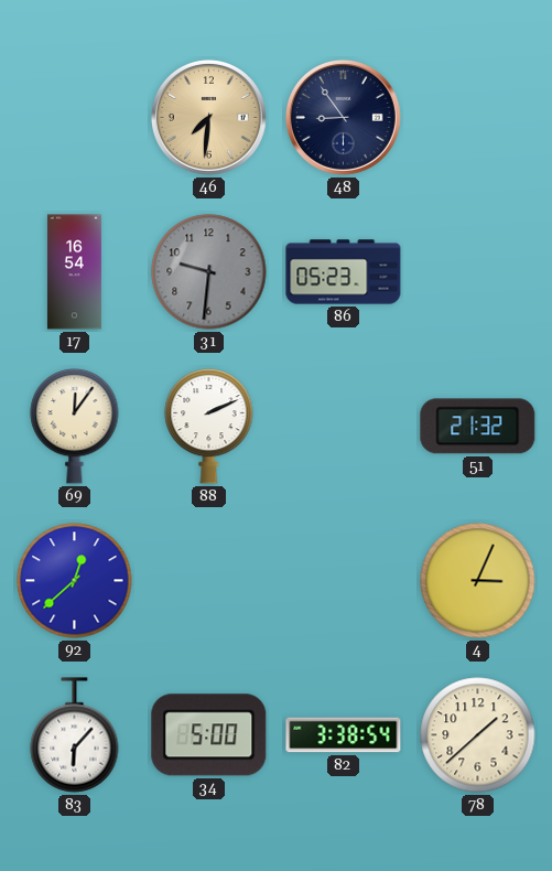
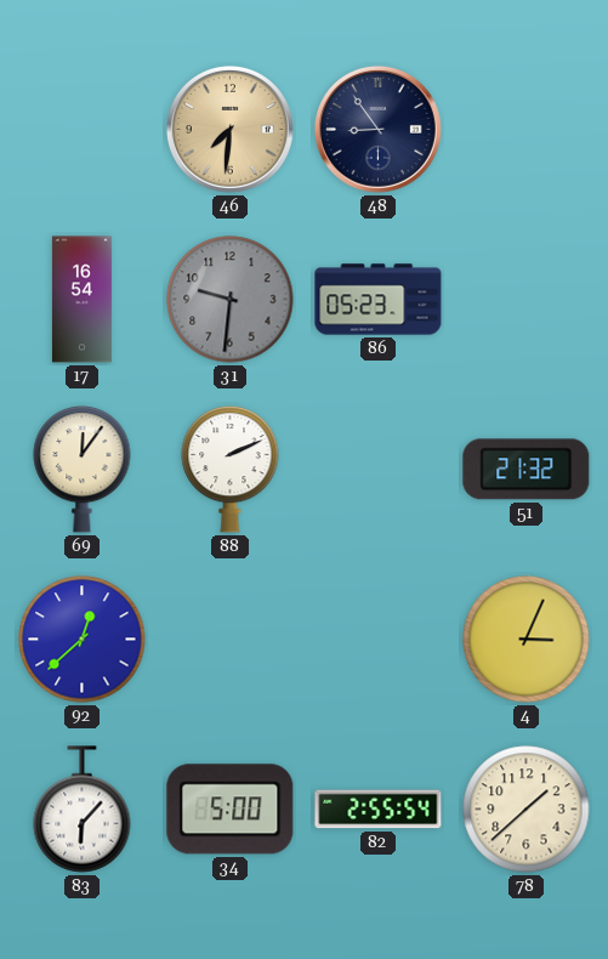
82: 3:38 -> 2:55 (379, 810)
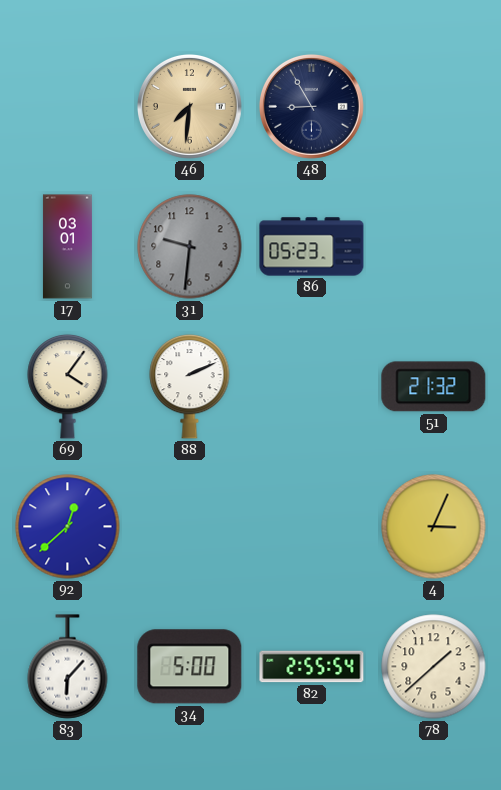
48: 8:54 -> 8:55 (312, 107)
17: 16:54 -> 03:01 (67, 247)
69: 12:06 -> 4:06 (68, 386)
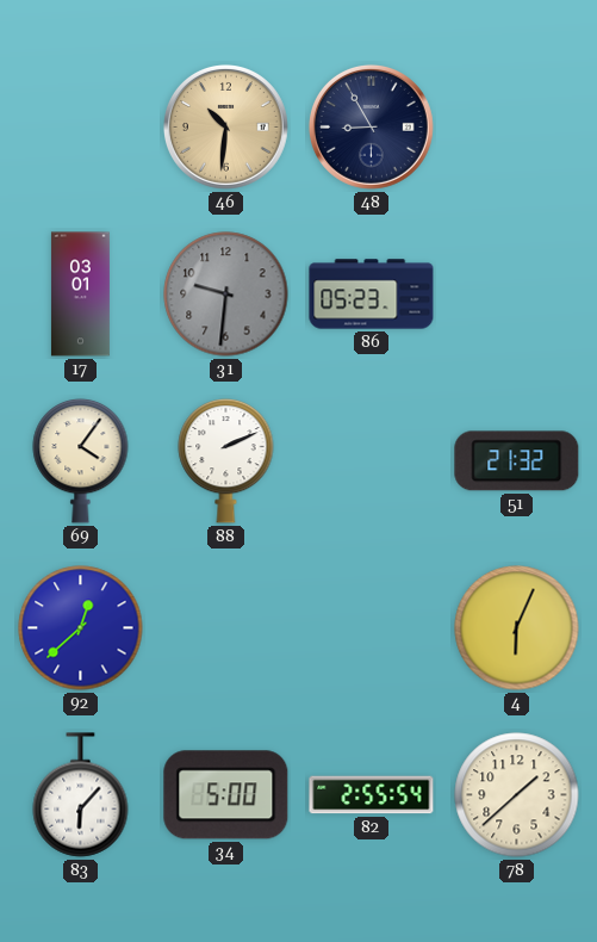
46: 7:31 -> 10:31 (226, 128)
4: 3:04 -> 6:04 (517, 628)
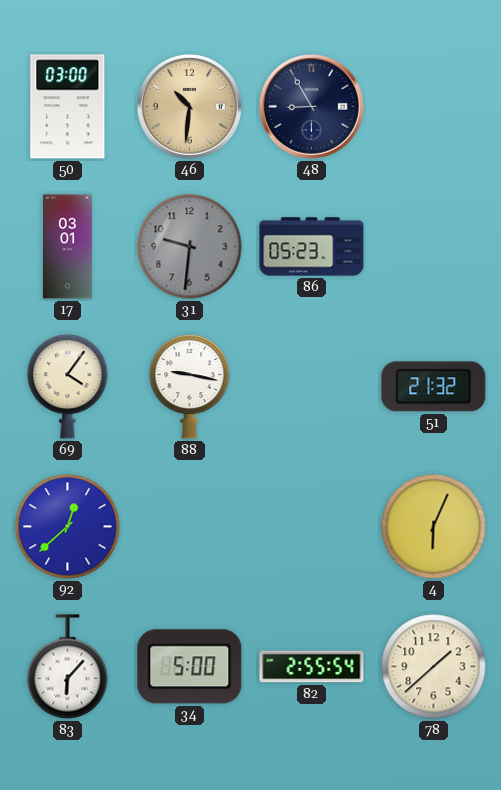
50: none -> 03:00 (68, 107)
88: 2:11 -> 9:17 (190, 386)
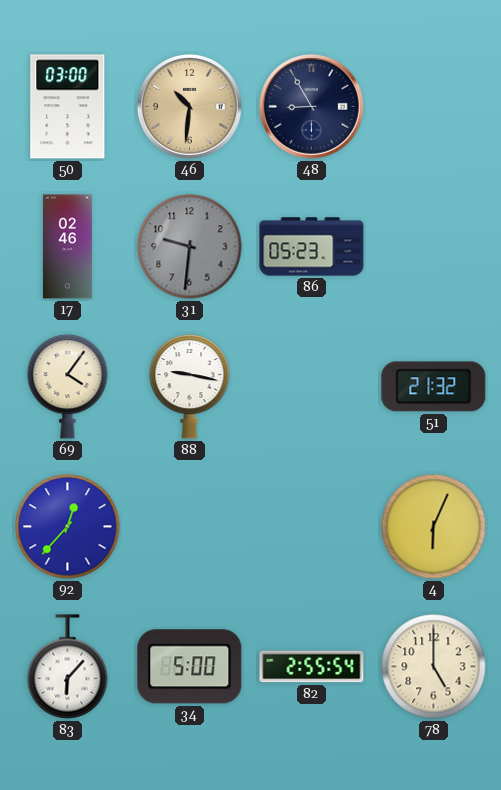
17: 03:01 -> 02:46 (67, 247)
92: 12:38 -> 12:37 (68, 527)
78: 1:38 -> 5:00 (434, 667)
